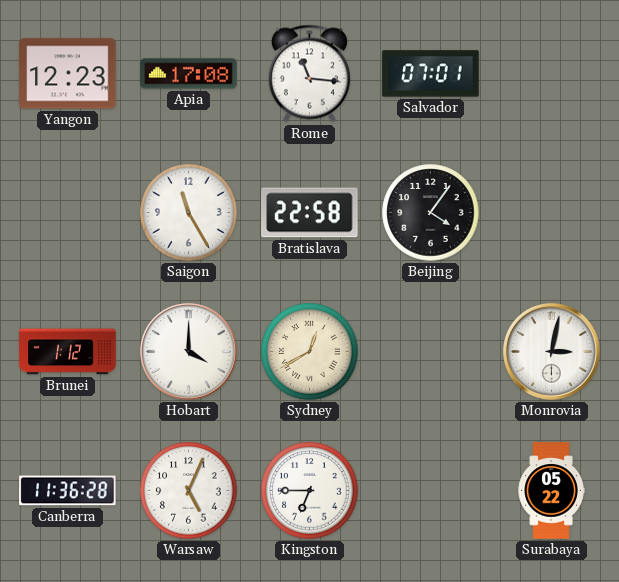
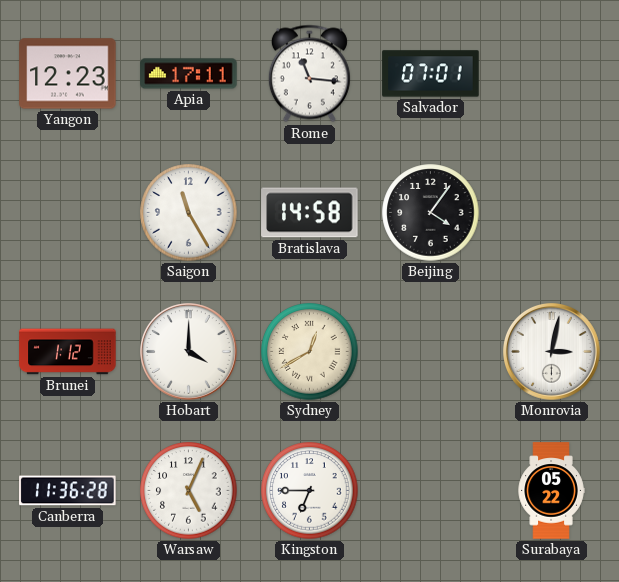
Apia: 17:08 -> 17:11 (189, 74)
Bratislava: 22:58 -> 14:58 (310, 213)
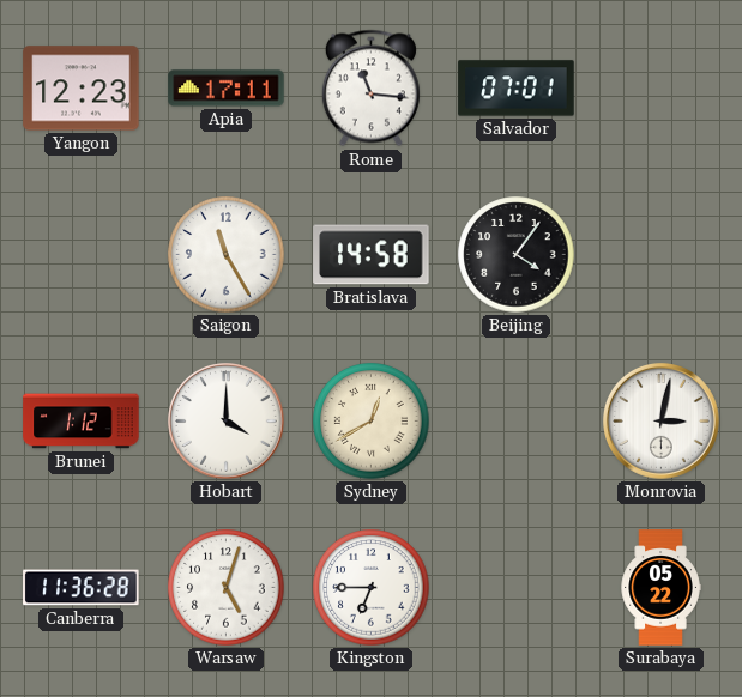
Warsaw: 5:04 -> 5:03 (227, 588)
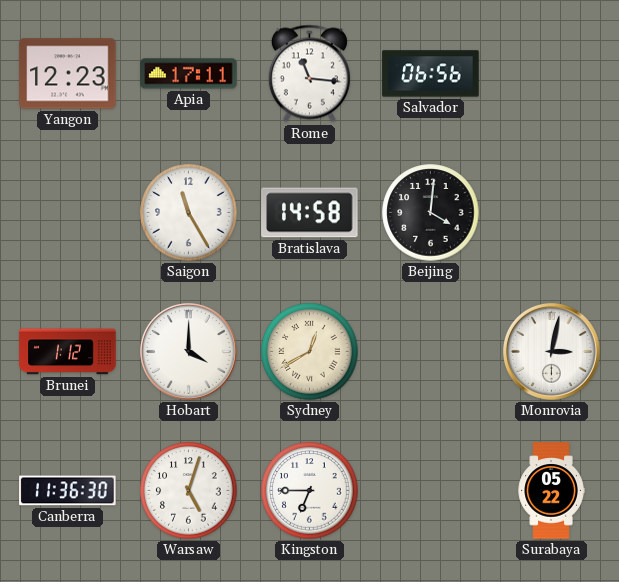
Salvador: 07:01 -> 06:56 (431, 74)
Beijing: 4:06 -> 4:01 (431, 213)
Canberra: 11:36:28 -> 11:36:30 (68, 491)
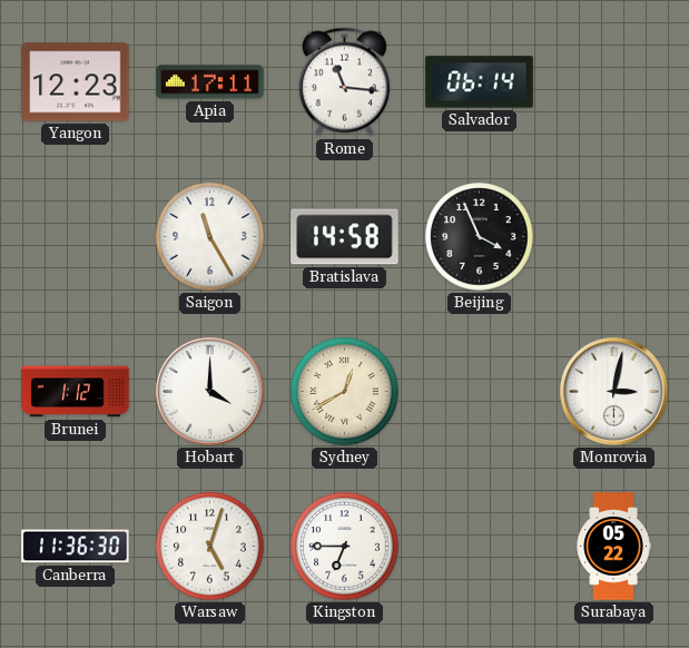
Salvador: 06:56 -> 06:14 (480, 82)
Beijing: 4:01 -> 3:56 (480, 237)
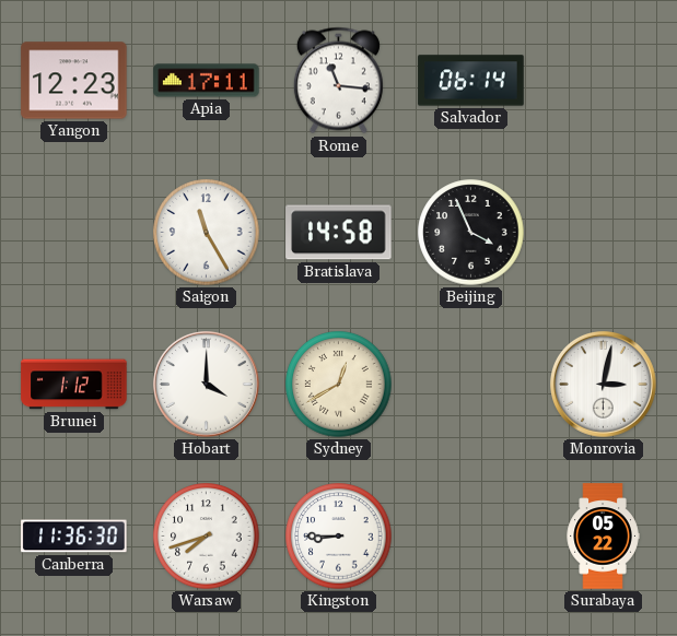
Warsaw: 5:03 -> 7:42 (207, 537)
Kingston: 6:45 -> 8:45 (339, 537)
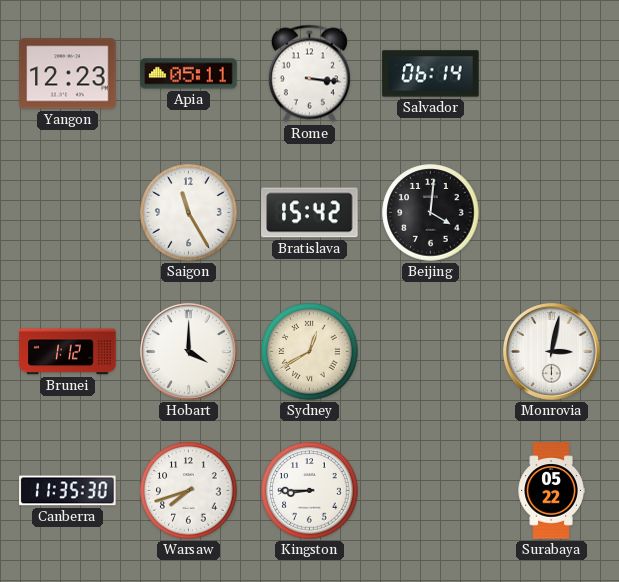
Apia: 17:11 -> 05:11 (189, 74)
Rome: 11:16 -> 3:16 (309, 74)
Bratislava: 14:58 -> 15:42 (310, 213)
Beijing: 3:56 -> 4:01 (431, 213)
Canberra: 11:36 -> 11:35 (68, 491)
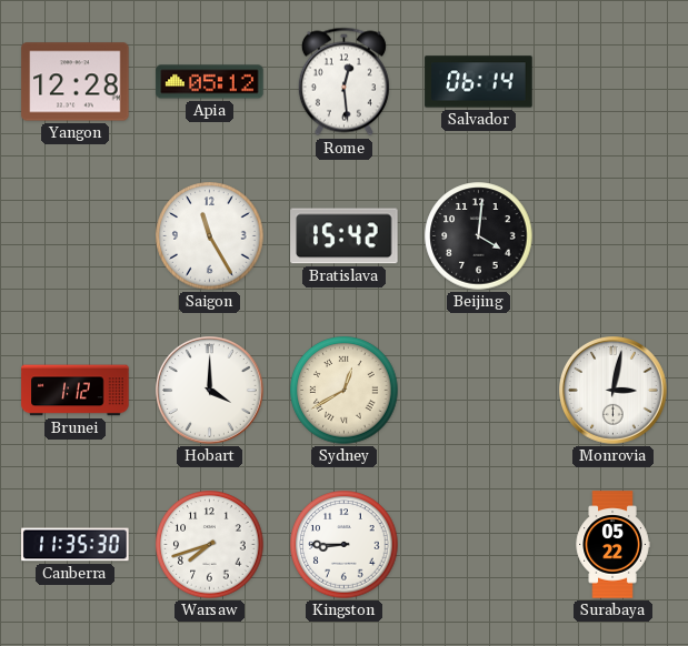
Yangon: 12:23 -> 12:28 (76, 82)
Apia: 05:11 -> 05:12 (210, 82)
Rome: 3:16 -> 12:29 (343, 82)
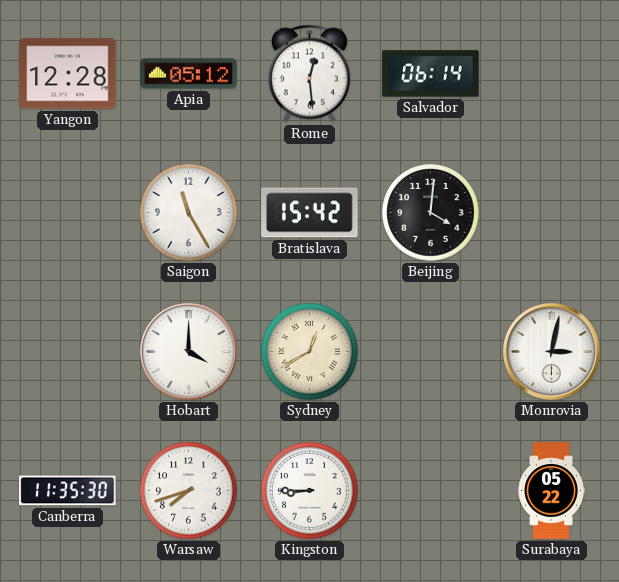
Brunei: 1:12 -> none (76, 391)
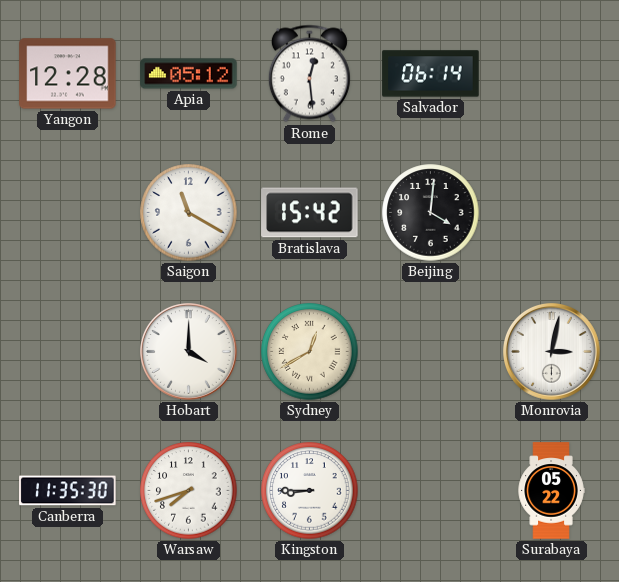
Saigon: 11:25 -> 11:20 (189, 213)
